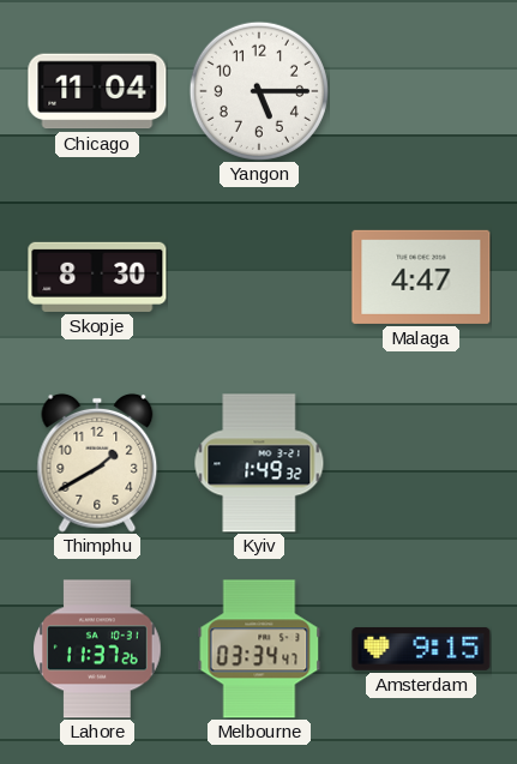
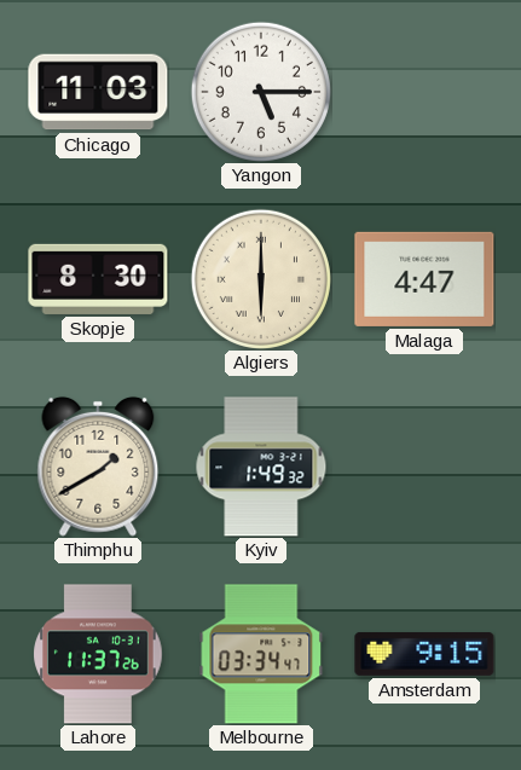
Chicago: 11:04 -> 11:03 (98, 92)
Algiers: none -> 6:00 (261, 279)
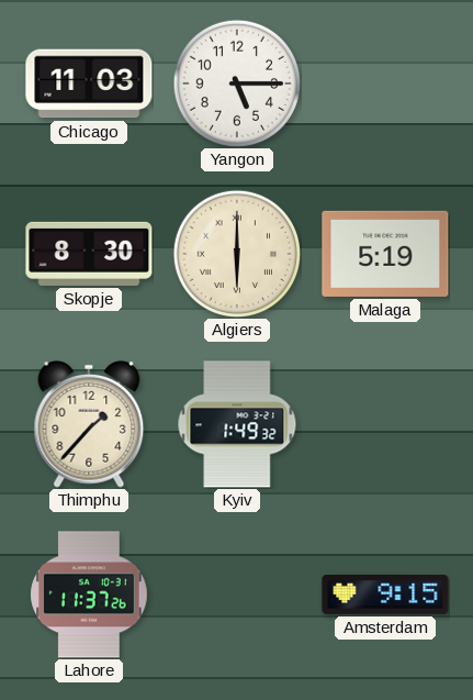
Malaga: 4:47 -> 5:19 (385, 254)
Thimphu: 1:40 -> 1:37 (89, 424)
Melbourne: 03:34 -> none (261, 654)
